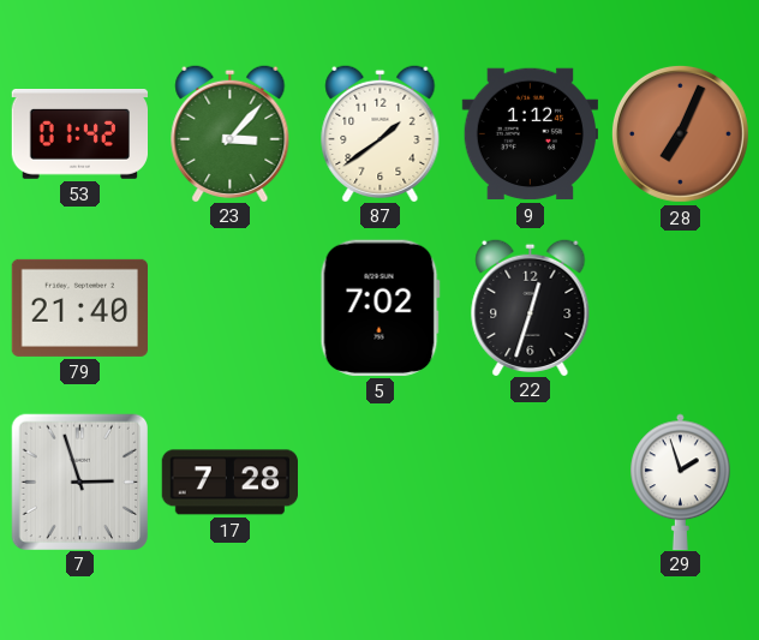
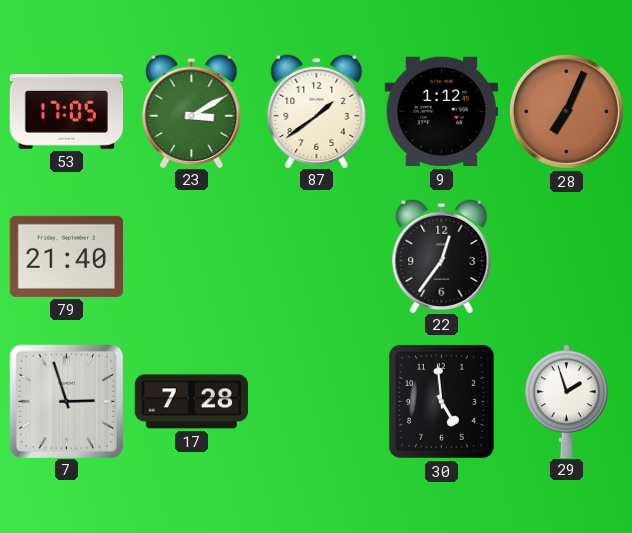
53: 01:42 -> 17:05 (66, 112)
23: 3:07 -> 3:10 (192, 110)
5: 7:02 -> none (379, 307)
22: 12:33 -> 12:36 (442, 255)
30: none -> 4:59 (441, 401)
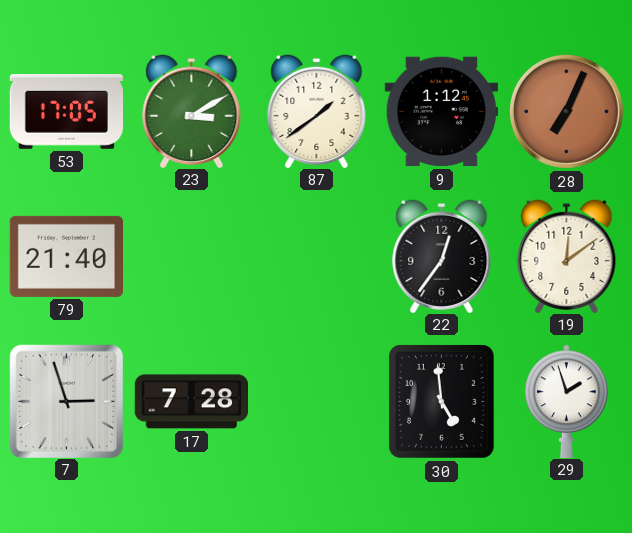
19: none -> 12:09 (567, 255)
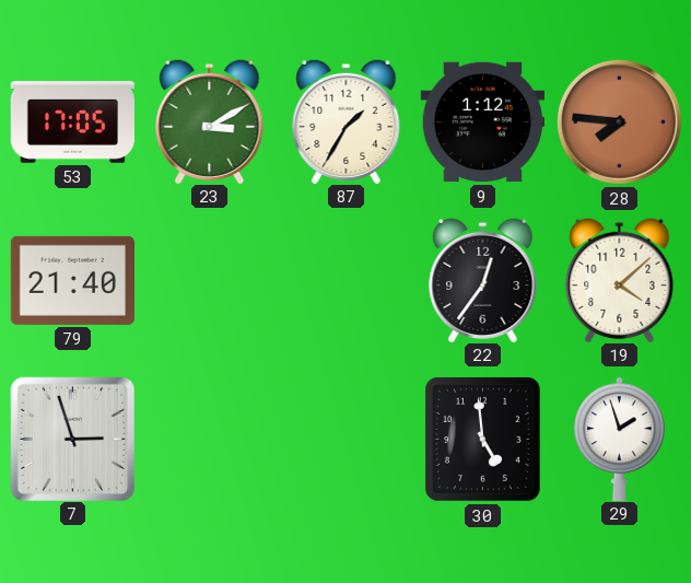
87: 1:39 -> 1:35 (347, 120)
28: 7:04 -> 7:46 (619, 121)
19: 12:09 -> 4:08 (620, 279)
17: 7:28 -> none (191, 402)
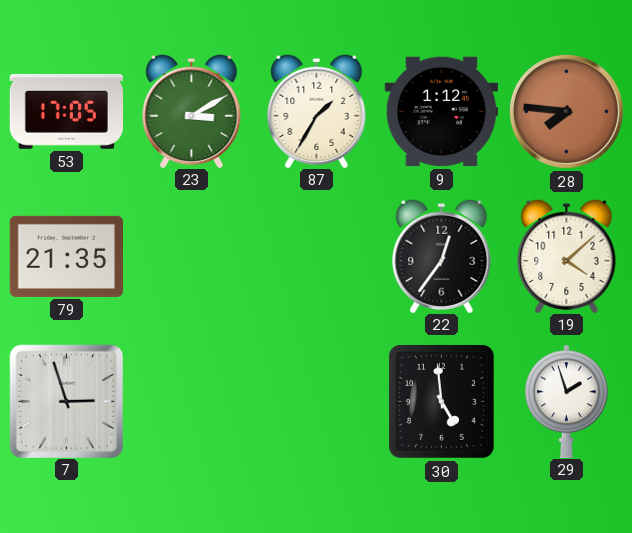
79: 21:40 -> 21:35 (66, 256)
